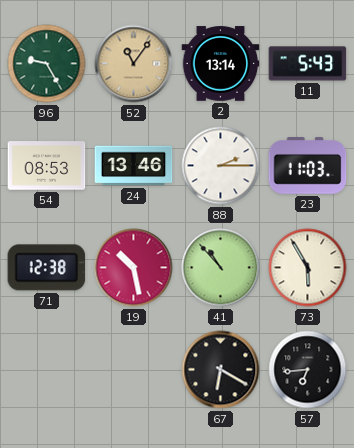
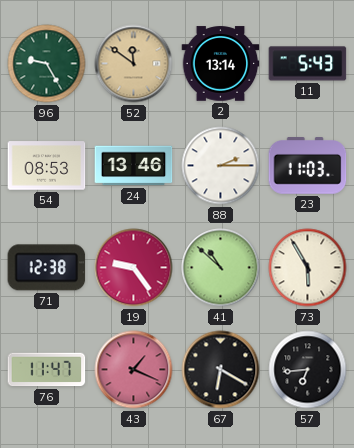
52: 11:06 -> 11:51 (134, 64)
19: 10:28 -> 9:24 (134, 268)
41: 10:53 -> 10:52 (221, 268)
76: none -> 11:47 (47, 370)
43: none -> 1:19 (134, 370)
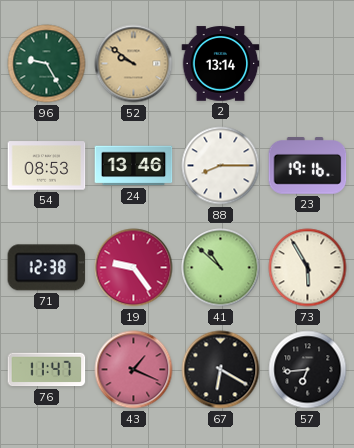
52: 11:51 -> 9:51 (134, 64)
11: 5:43 -> none (308, 64)
88: 2:15 -> 8:15 (221, 166)
23: 11:03 -> 19:16 (308, 166)
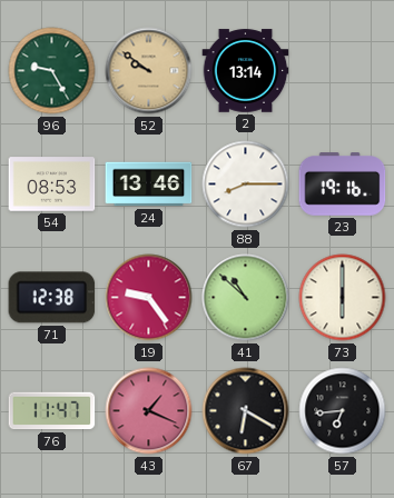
73: 5:55 -> 6:00 (343, 298)
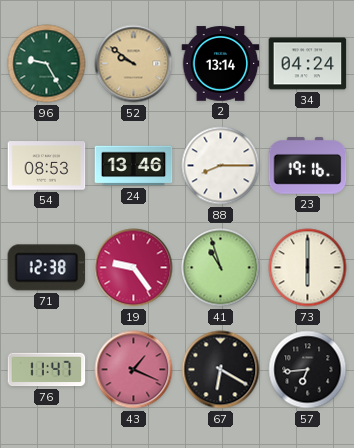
34: none -> 04:24 (308, 64)
41: 10:52 -> 10:57 (221, 268)
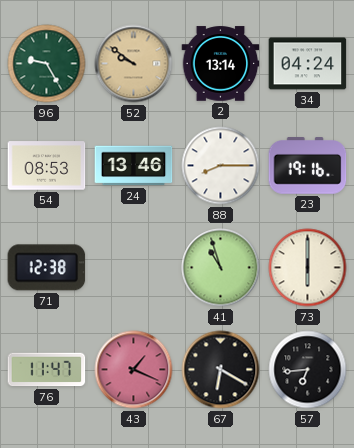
19: 9:24 -> none (134, 268)
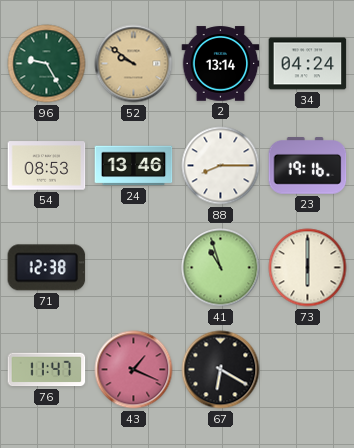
57: 6:44 -> none (308, 370)
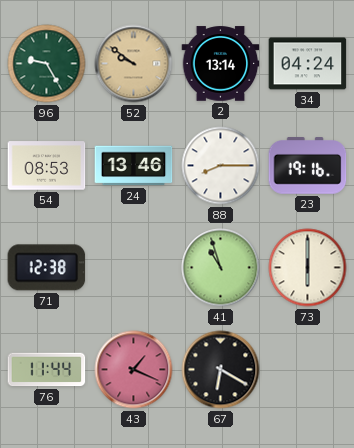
76: 11:47 -> 11:44 (47, 370)
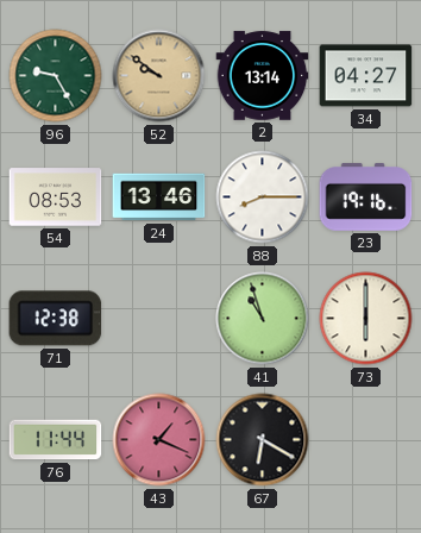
34: 04:24 -> 04:27 (366, 76)
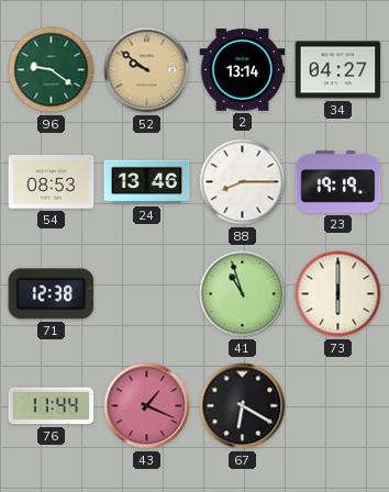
96: 9:25 -> 9:21 (52, 70)
23: 19:16 -> 19:19 (338, 182)
